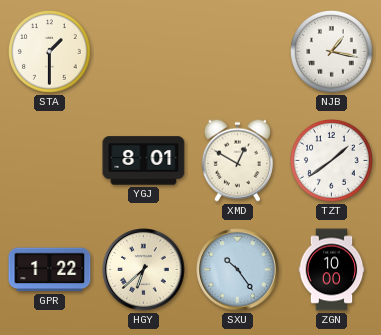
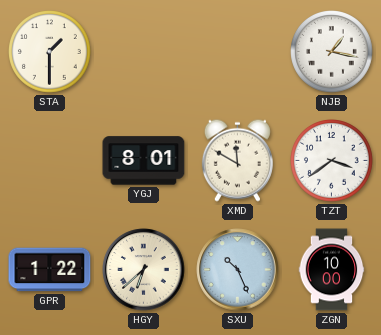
XMD: 12:50 -> 11:50 (237, 160)
TZT: 1:39 -> 3:39 (332, 161)
SXU: 10:24 -> 10:26 (238, 270)
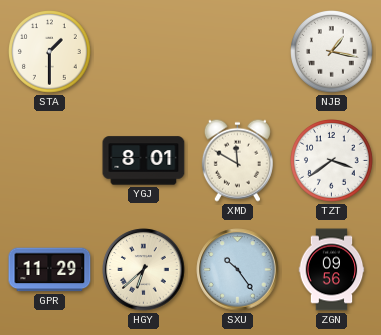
GPR: 1:22 -> 11:29 (50, 270)
SXU: 10:26 -> 10:24 (238, 270)
ZGN: 10:00 -> 09:56 (332, 270)
